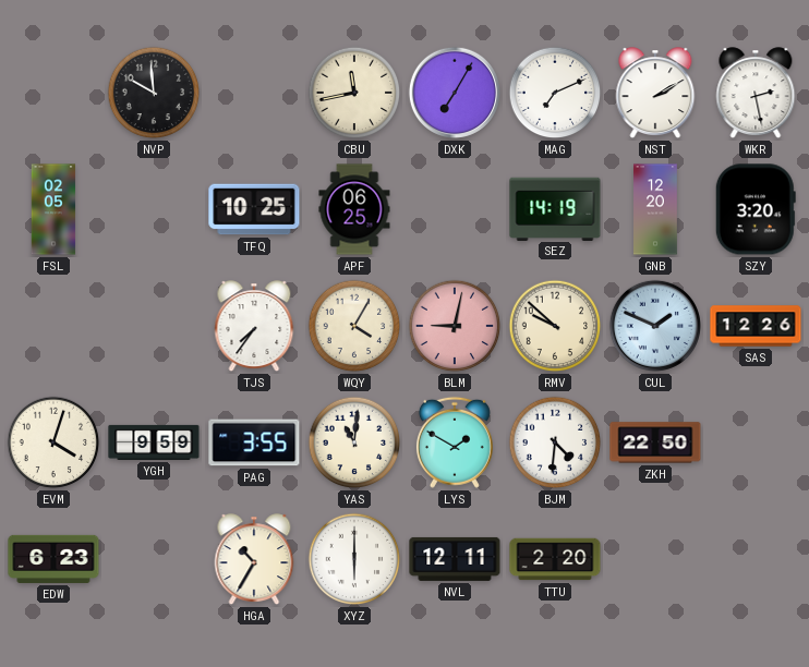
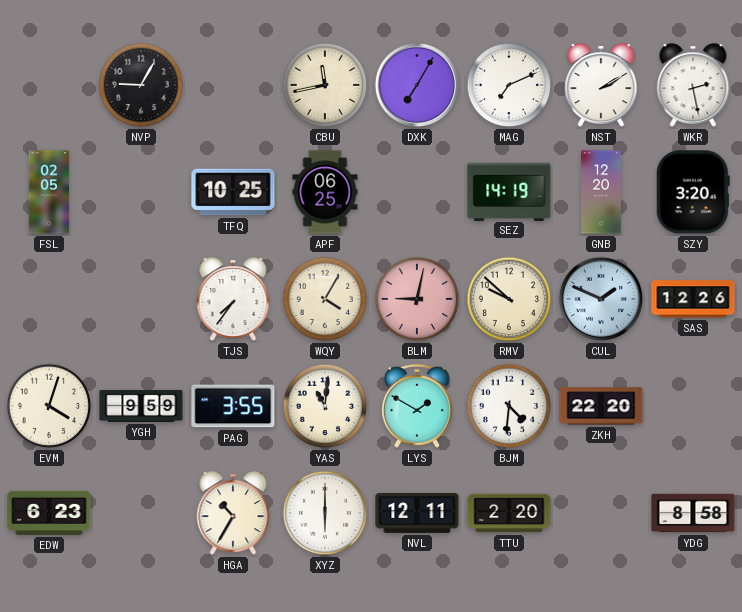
NVP: 9:59 -> 9:05 (141, 85)
ZKH: 22:50 -> 22:20 (601, 406)
YDG: none -> 8:58 (693, 513)
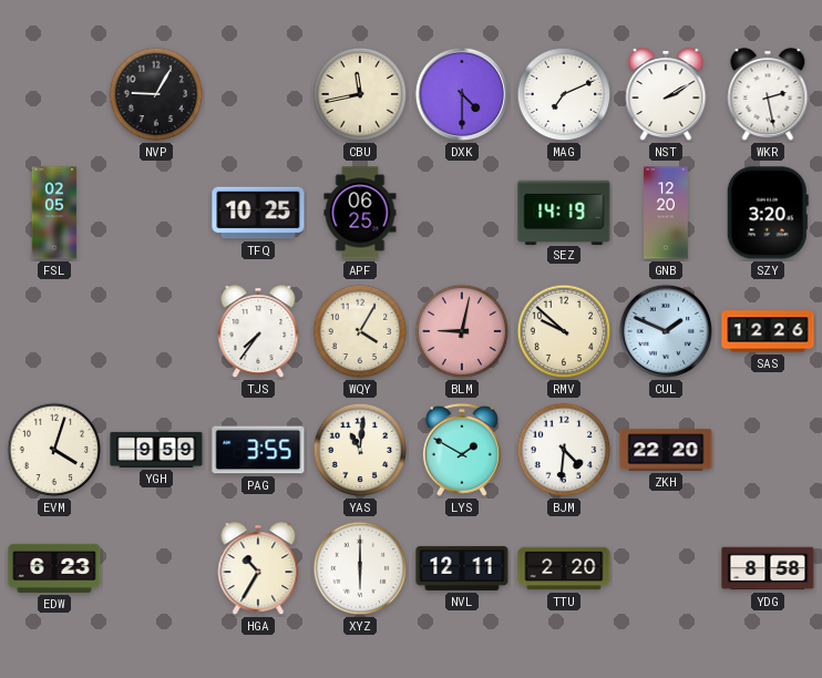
DXK: 7:05 -> 4:30 (462, 94)
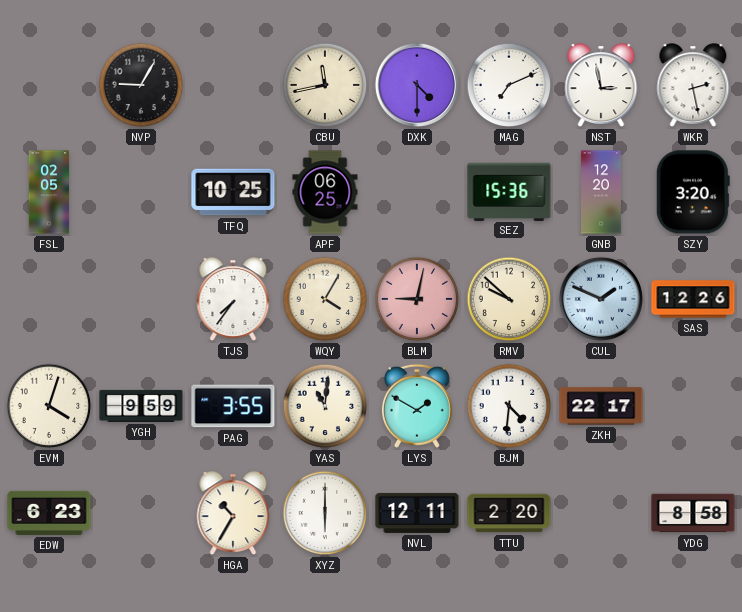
NST: 2:10 -> 2:58 (601, 86)
SEZ: 14:19 -> 15:36 (509, 191)
ZKH: 22:20 -> 22:17 (601, 406)
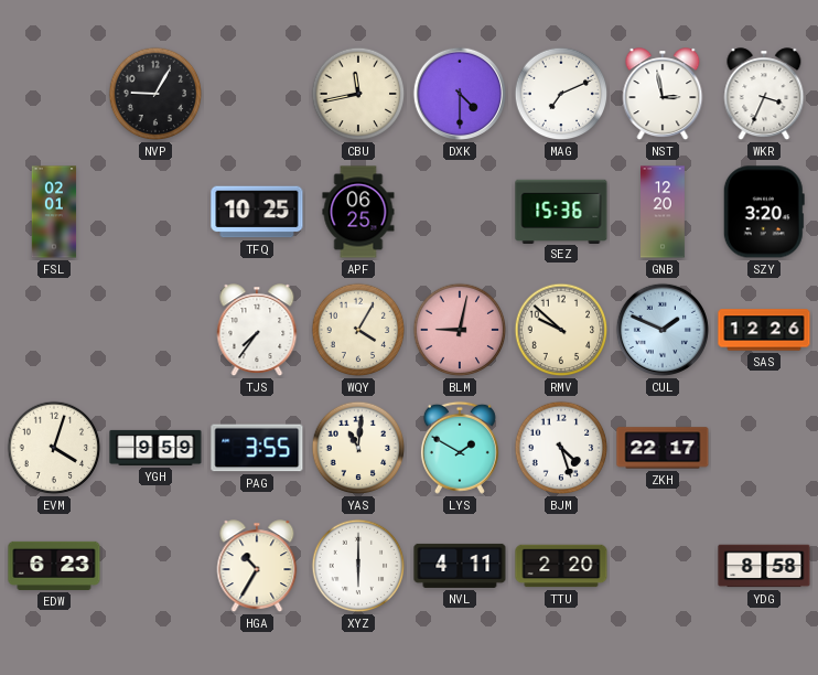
WKR: 2:28 -> 3:34 (764, 95)
FSL: 02:05 -> 02:01 (54, 212)
BJM: 4:31 -> 4:27 (561, 448)
NVL: 12:11 -> 4:11 (460, 566)
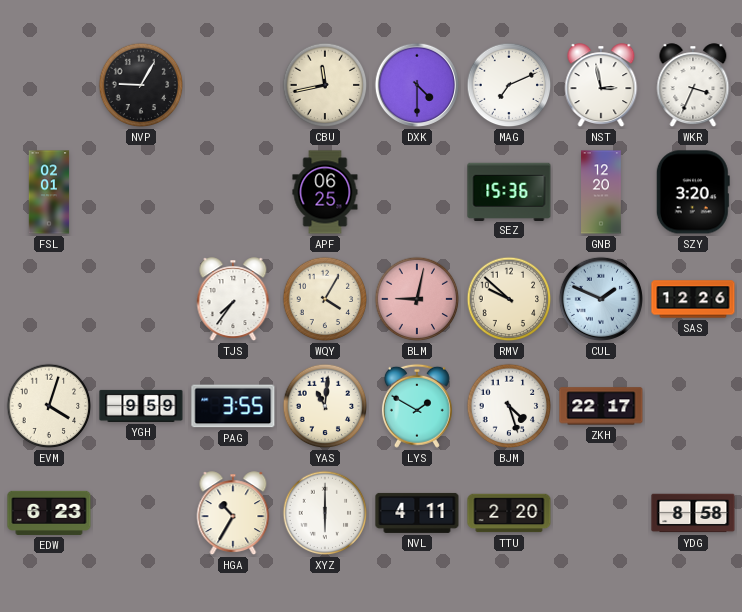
TFQ: 10:25 -> none (257, 212)
